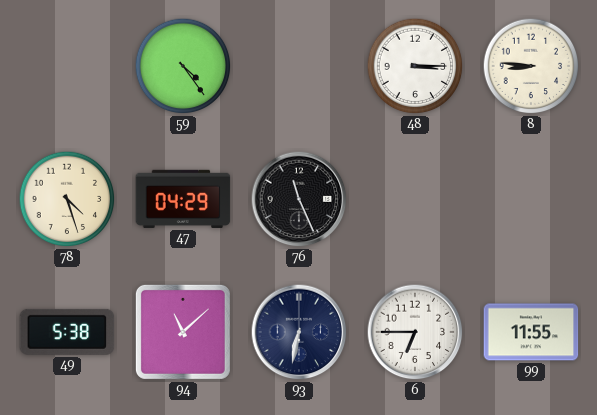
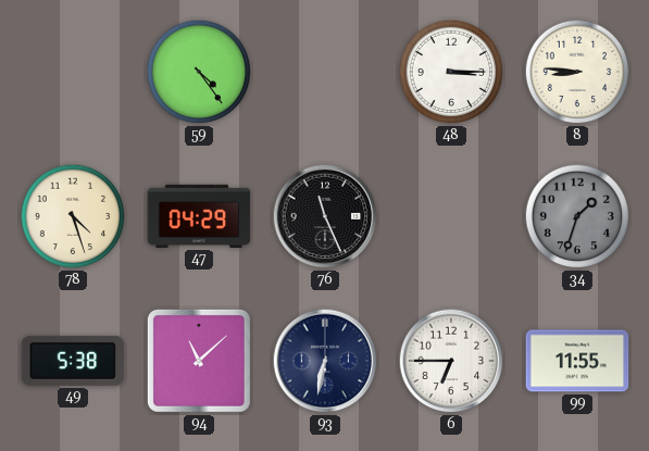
34: none -> 1:33 (577, 216)
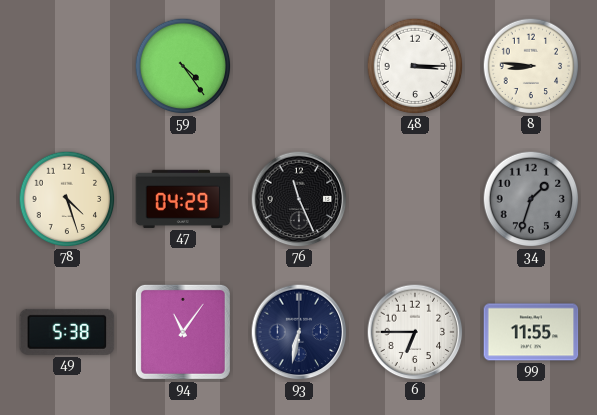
94: 11:08 -> 11:06 (183, 332)
